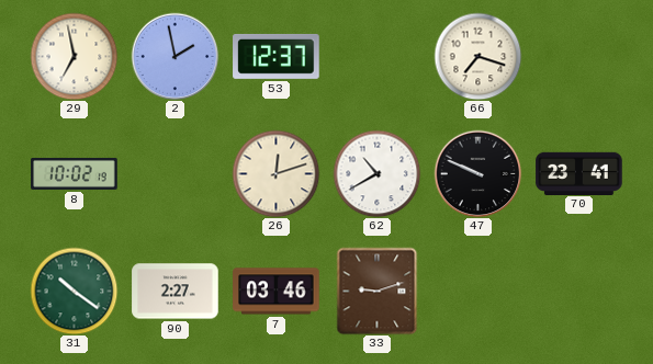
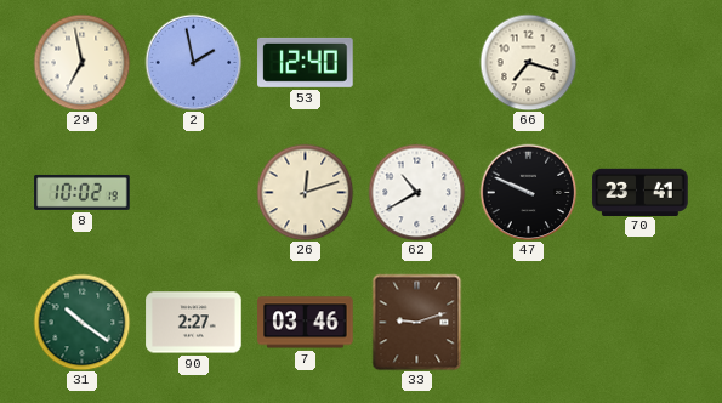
53: 12:37 -> 12:40 (306, 62)
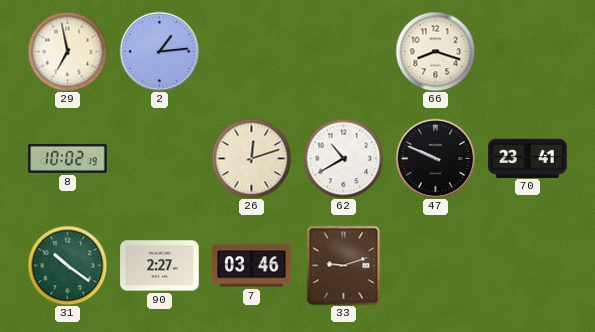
2: 1:58 -> 1:14 (159, 51)
53: 12:40 -> none (306, 62)
66: 7:18 -> 8:18 (435, 51)
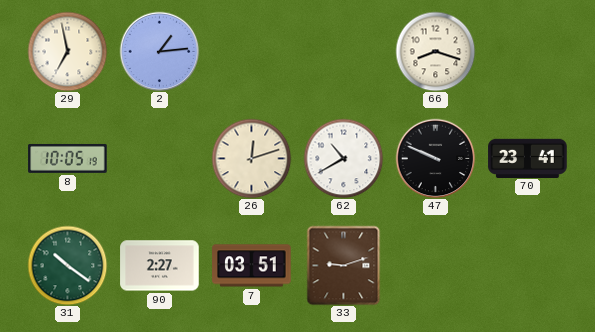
8: 10:02 -> 10:05 (68, 158)
7: 03:46 -> 03:51 (252, 266)
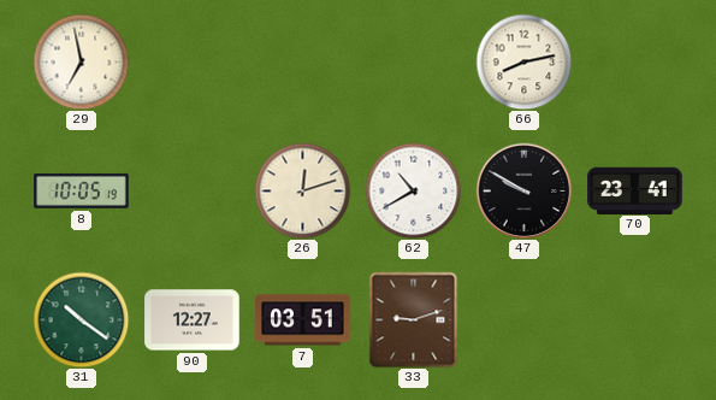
2: 1:14 -> none (159, 51)
66: 8:18 -> 8:13 (523, 61)
47: 9:49 -> 9:50 (523, 190)
90: 2:27 -> 12:27 (193, 320)
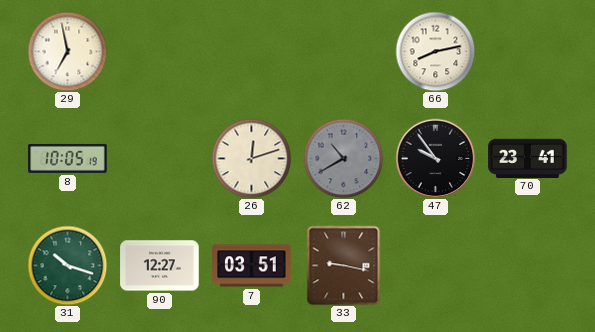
62 dial: white -> grey (343, 158)
47: 9:50 -> 9:54 (435, 158)
31: 10:21 -> 10:18 (67, 265)
33: 9:12 -> 9:17 (344, 265)
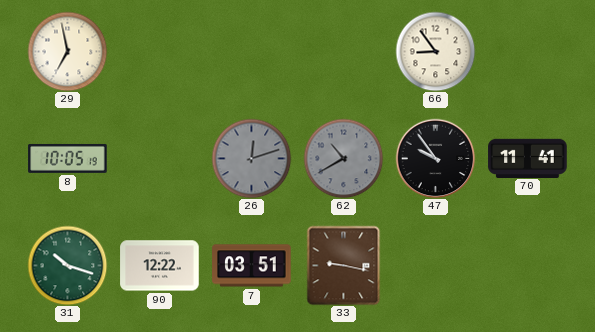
66: 8:13 -> 8:54 (435, 51)
26 dial: cream -> grey (251, 158)
70: 23:41 -> 11:41 (528, 158)
90: 12:27 -> 12:22 (160, 266)
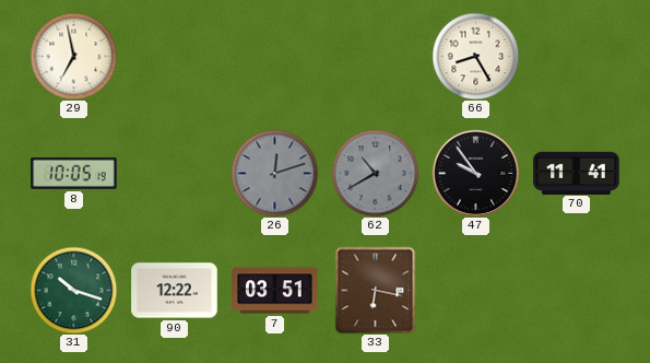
66: 8:54 -> 8:25 (475, 56)
33: 9:17 -> 6:17 (376, 290)
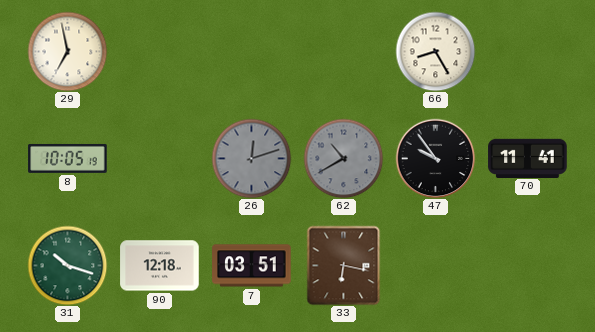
90: 12:22 -> 12:18 (160, 266)
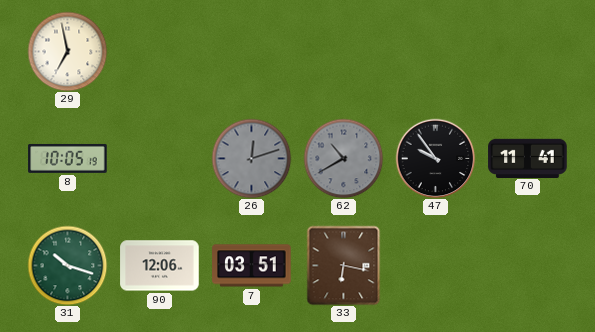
66: 8:25 -> none (435, 51)
90: 12:18 -> 12:06 (160, 266)
